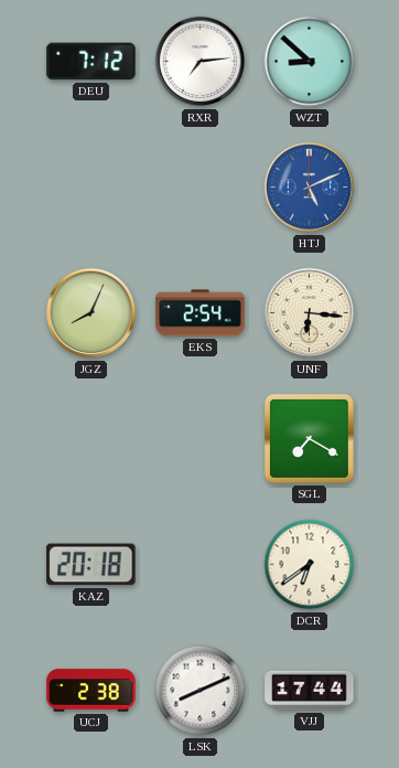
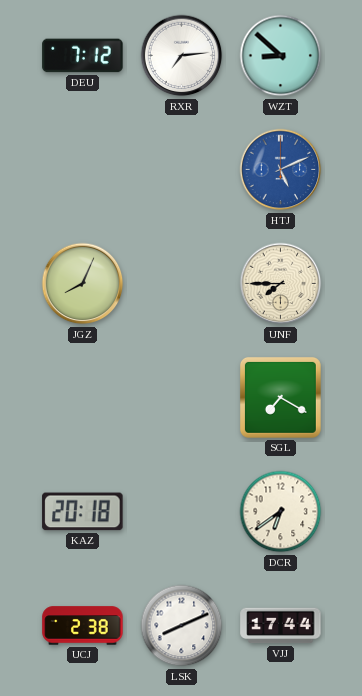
EKS: 2:54 -> none (201, 313)
UNF: 6:16 -> 7:45 (281, 284)
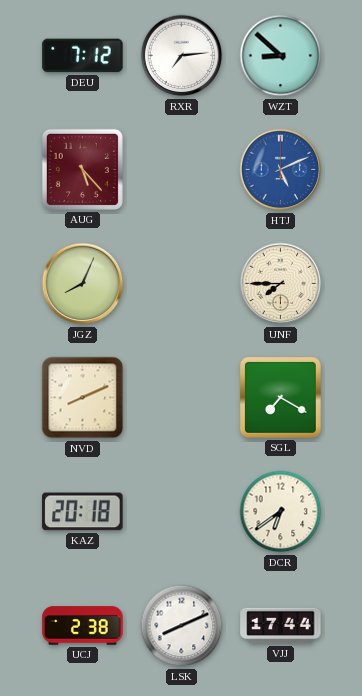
AUG: none -> 5:23 (82, 169)
NVD: none -> 8:11 (83, 398)
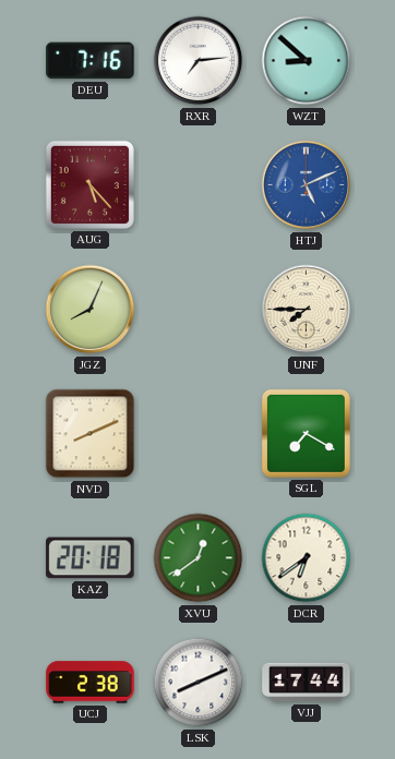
DEU: 7:12 -> 7:16 (91, 61)
XVU: none -> 12:39 (199, 558)
